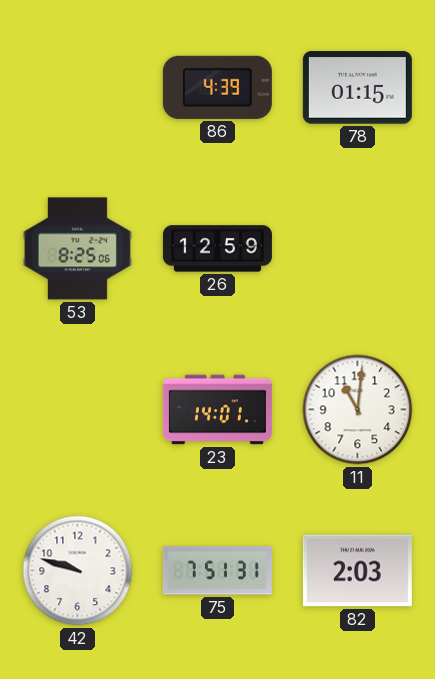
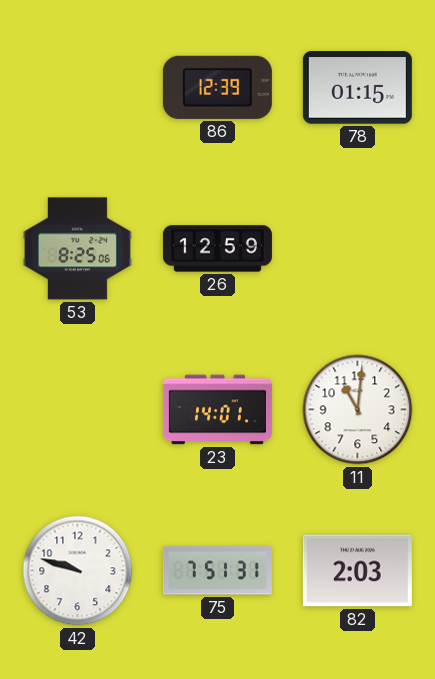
86: 4:39 -> 12:39 (217, 87)
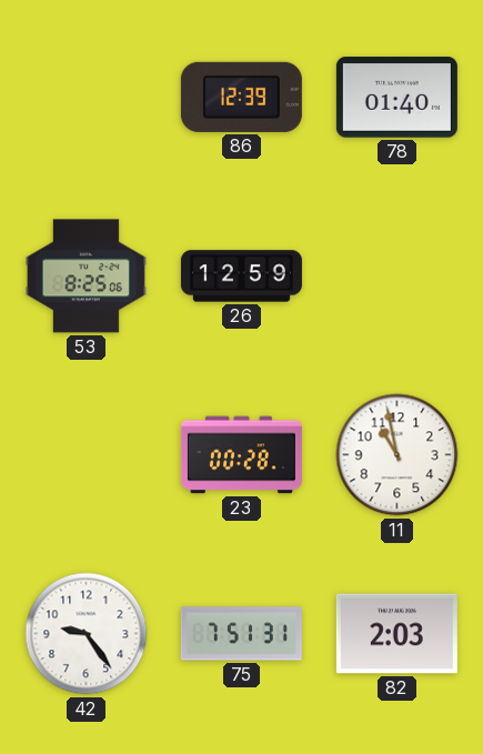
78: 01:15 -> 01:40 (396, 98)
23: 14:01 -> 00:28 (241, 455)
11: 11:01 -> 10:58 (398, 455)
42: 9:48 -> 9:24 (87, 634)
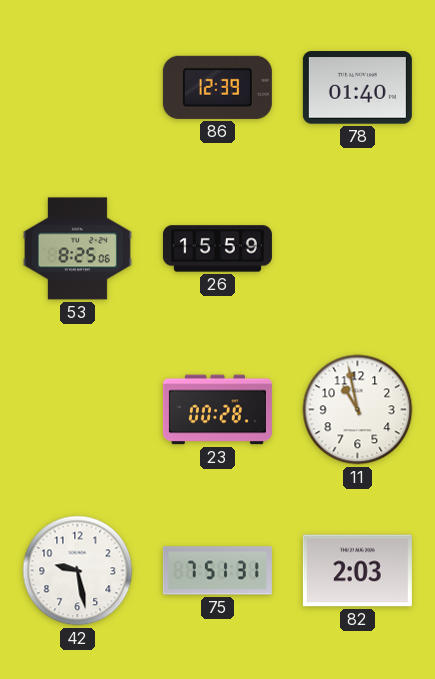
26: 12:59 -> 15:59 (217, 249)
42: 9:24 -> 9:28 (78, 571)
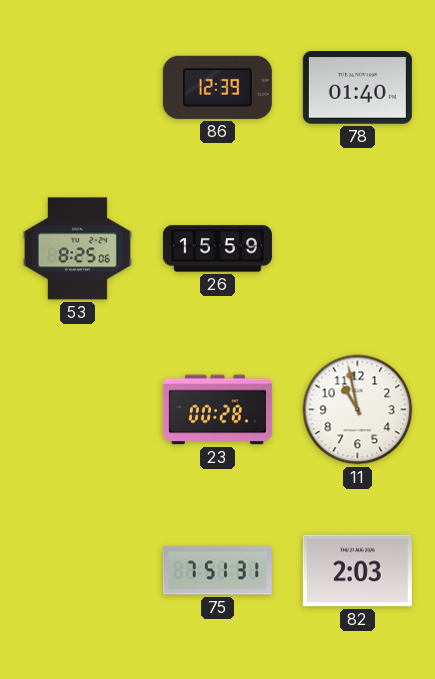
42: 9:28 -> none (78, 571)
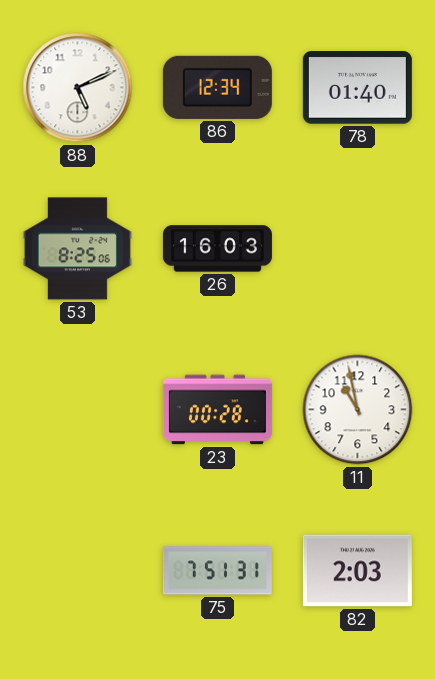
88: none -> 5:11 (78, 88)
86: 12:39 -> 12:34 (217, 87)
26: 15:59 -> 16:03 (217, 249)
